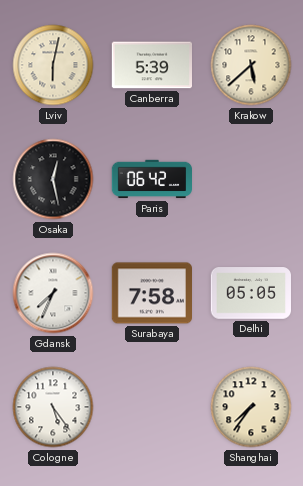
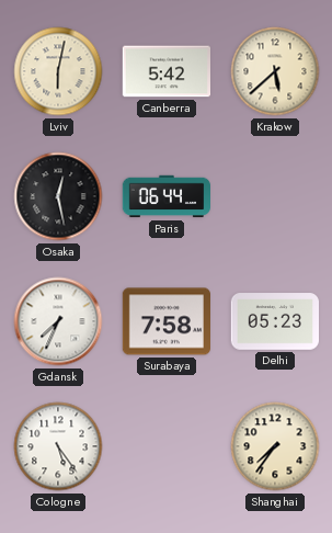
Canberra: 5:39 -> 5:42 (165, 71)
Paris: 06:42 -> 06:44 (165, 196)
Delhi: 05:05 -> 05:23 (274, 321)
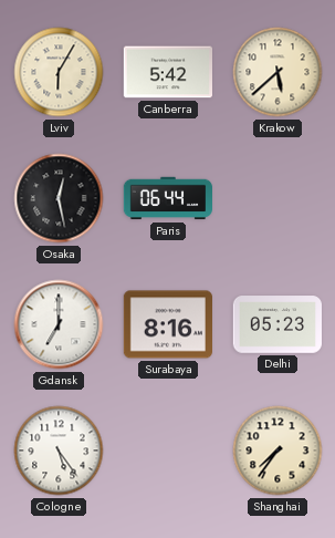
Lviv: 6:02 -> 6:05 (59, 72)
Gdansk: 7:34 -> 7:00 (59, 324)
Surabaya: 7:58 -> 8:16 (167, 324)
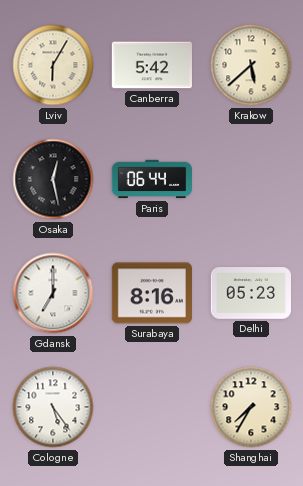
Shanghai: 7:36 -> 7:35 (251, 407)
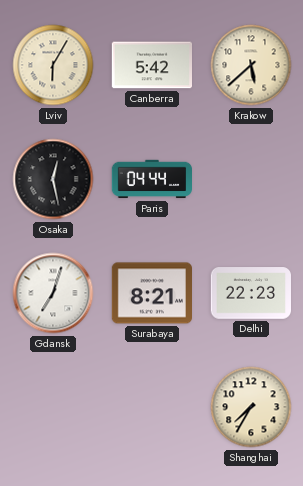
Paris: 06:44 -> 04:44 (151, 179)
Gdansk: 7:00 -> 7:03 (53, 293)
Surabaya: 8:16 -> 8:21 (151, 293)
Delhi: 05:23 -> 22:23 (250, 293)
Cologne: 5:24 -> none (53, 407)
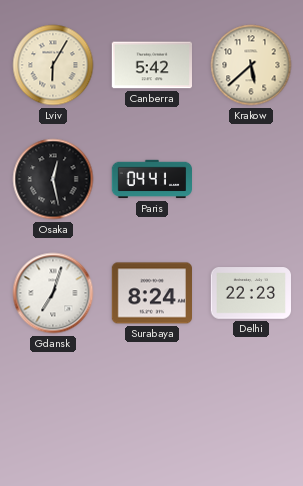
Paris: 04:44 -> 04:41 (151, 179)
Surabaya: 8:21 -> 8:24 (151, 293)
Shanghai: 7:35 -> none (251, 407)
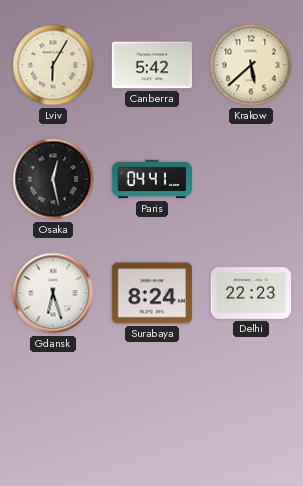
Gdansk: 7:03 -> 6:27 (53, 293)
